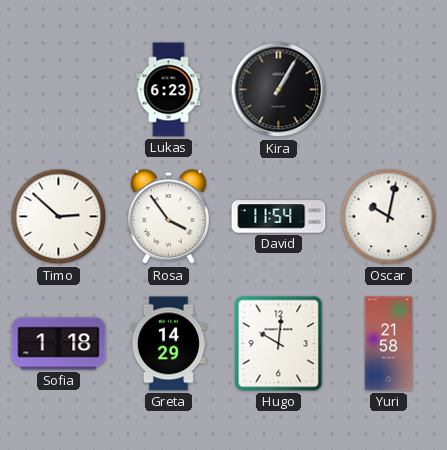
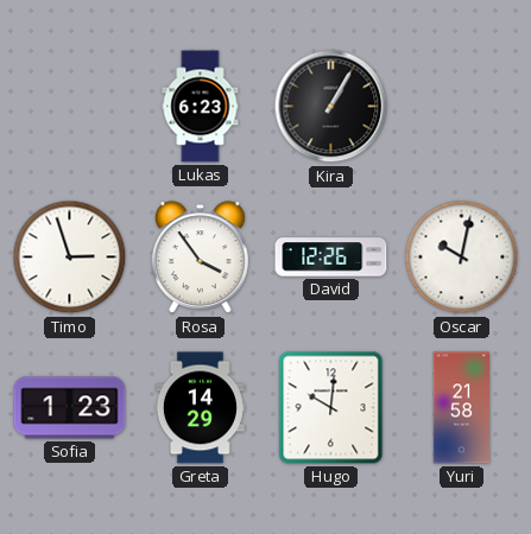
Timo: 2:52 -> 2:57 (70, 258)
David: 11:54 -> 12:26 (331, 258)
Sofia: 1:18 -> 1:23 (70, 408)
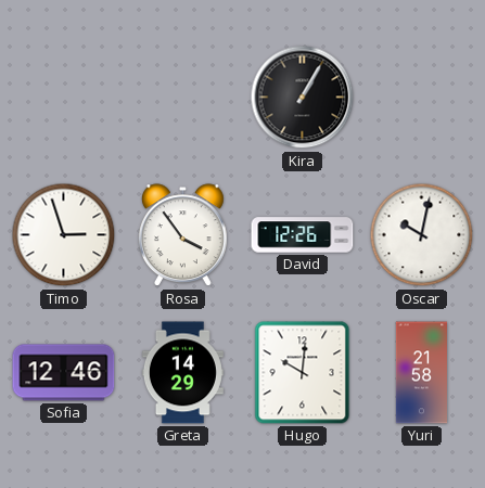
Lukas: 6:23 -> none (201, 107)
Sofia: 1:23 -> 12:46 (64, 373)
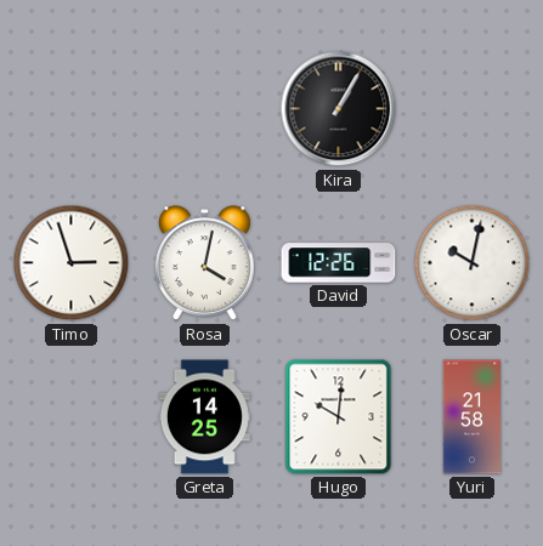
Rosa: 3:54 -> 4:02 (204, 263)
Sofia: 12:46 -> none (64, 373)
Greta: 14:29 -> 14:25 (204, 417)
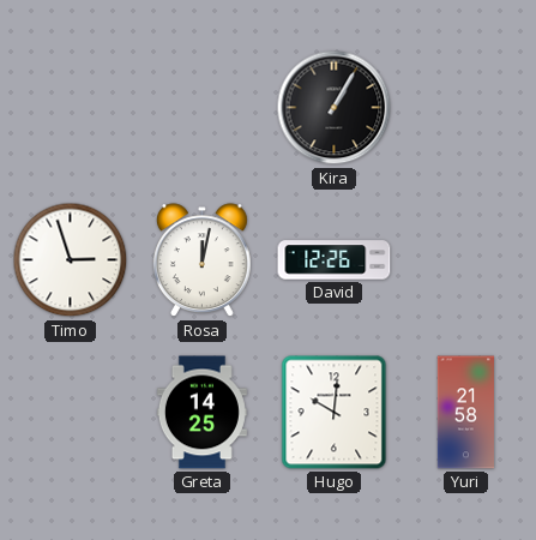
Rosa: 4:02 -> 12:02 (201, 260)
Oscar: 10:02 -> none (473, 263)
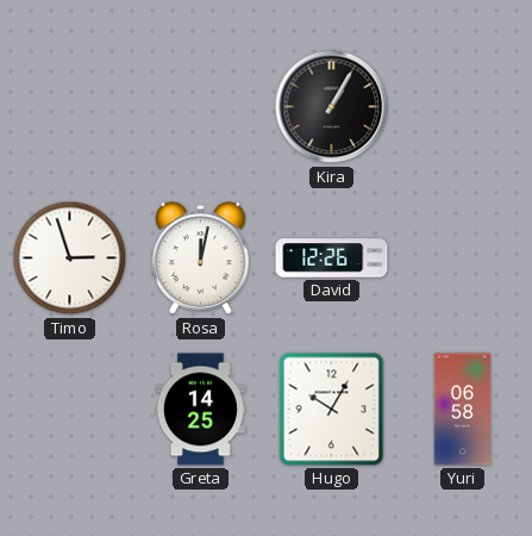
Hugo: 10:01 -> 10:05 (332, 410)
Yuri: 21:58 -> 06:58 (463, 410)
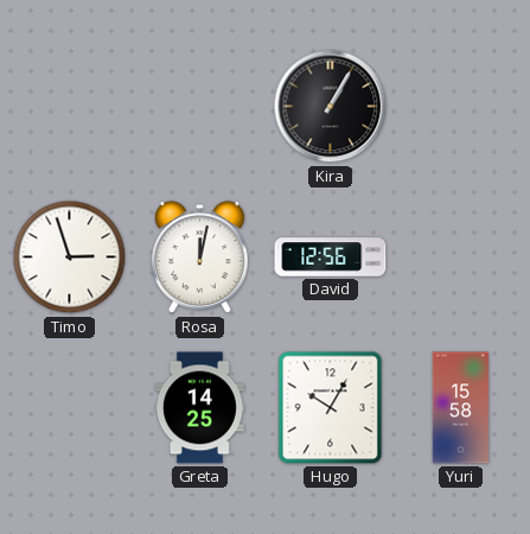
David: 12:26 -> 12:56 (331, 258)
Yuri: 06:58 -> 15:58 (461, 408)
